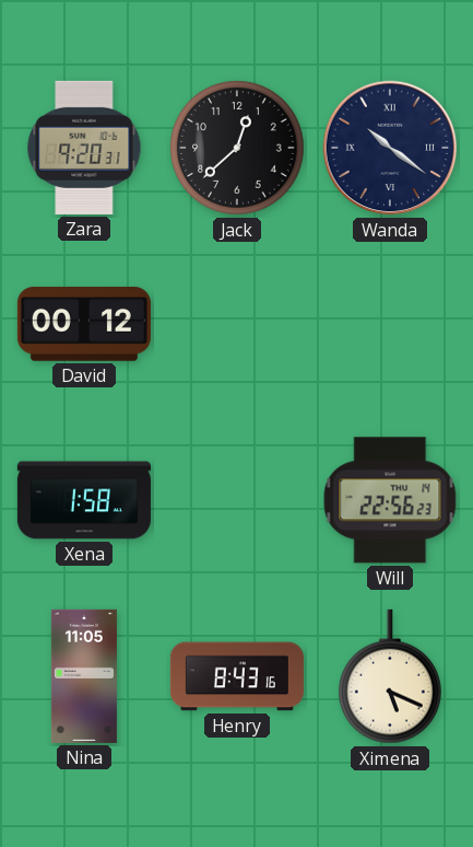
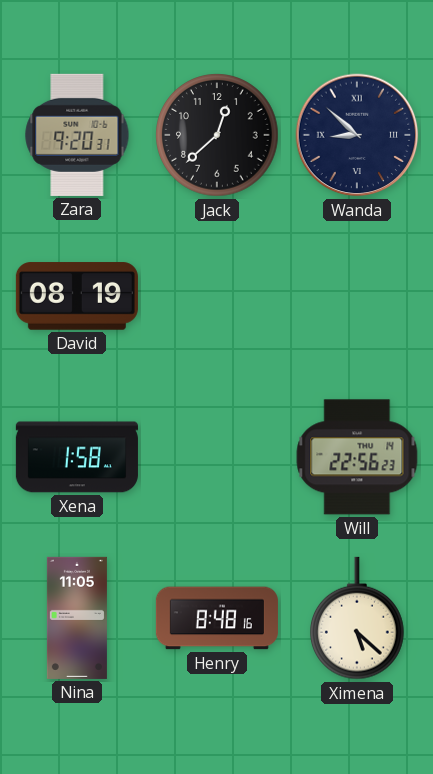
Wanda: 10:21 -> 8:52 (357, 135)
David: 00:12 -> 08:19 (77, 296)
Henry: 8:43 -> 8:48 (217, 618)
Ximena: 5:19 -> 5:22 (358, 618)
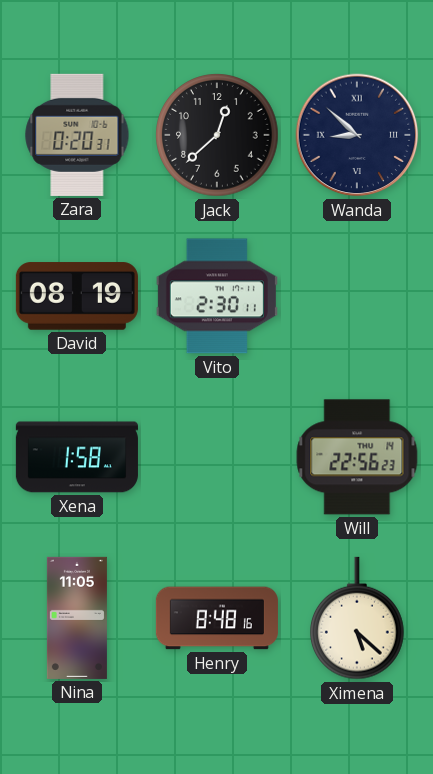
Zara: 9:20 -> 0:20 (77, 135)
Vito: none -> 2:30 (217, 296)
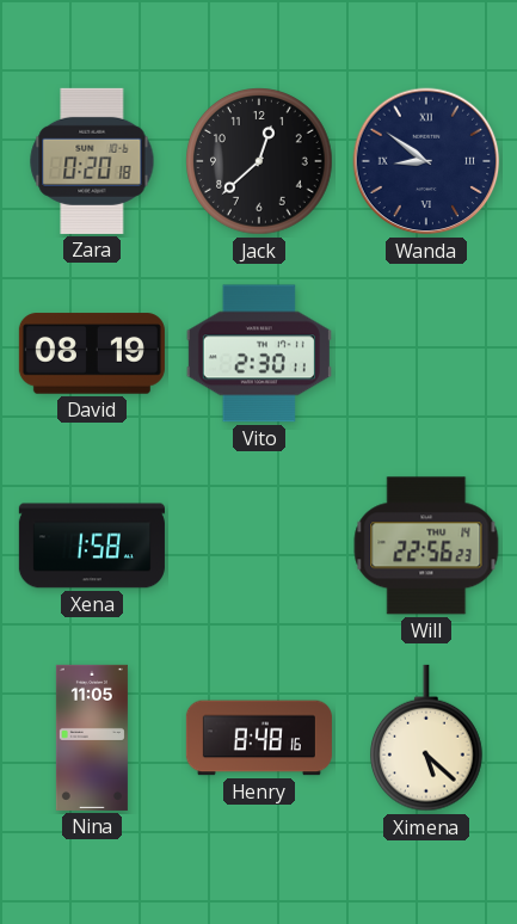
Zara: 0:20:31 -> 0:20:18 (92, 161)
Wanda: 8:52 -> 8:51 (426, 161)
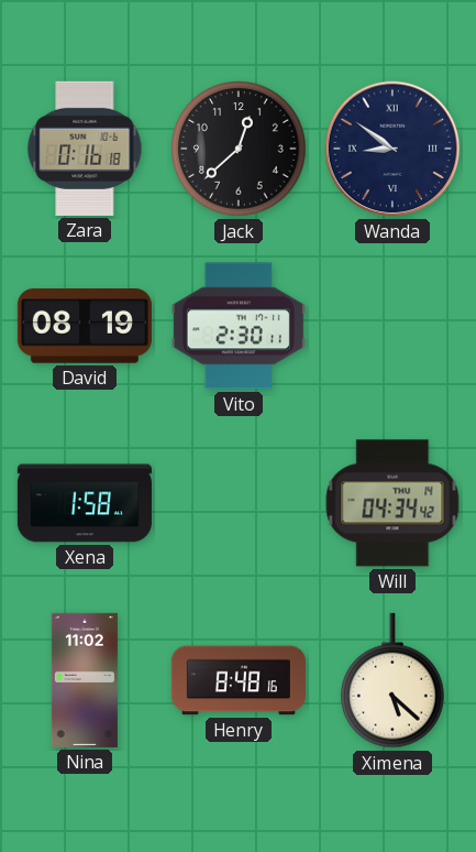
Zara: 0:20 -> 0:16 (85, 149)
Will: 22:56 -> 04:34 (392, 503)
Nina: 11:05 -> 11:02 (85, 680)
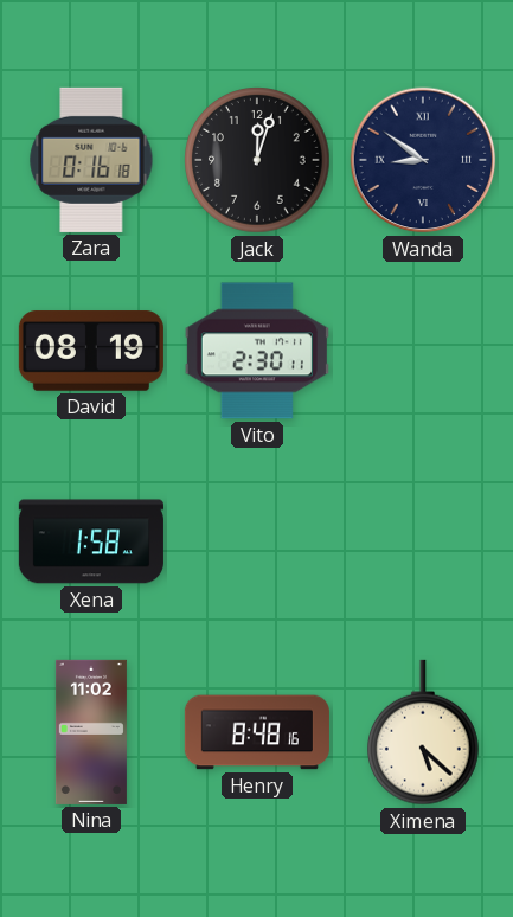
Jack: 12:38 -> 12:03 (257, 160)
Will: 04:34 -> none (392, 503)
